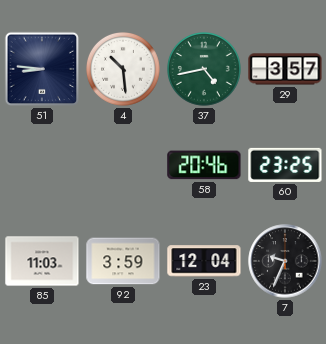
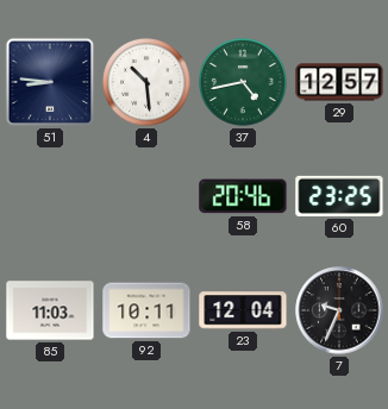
29: 3:57 -> 12:57 (339, 82)
92: 3:59 -> 10:11 (146, 310)
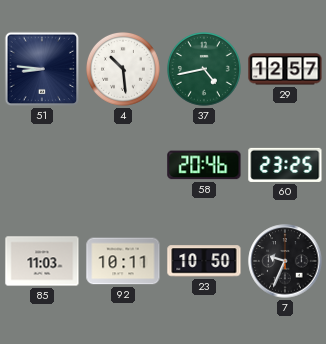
23: 12:04 -> 10:50 (204, 261)
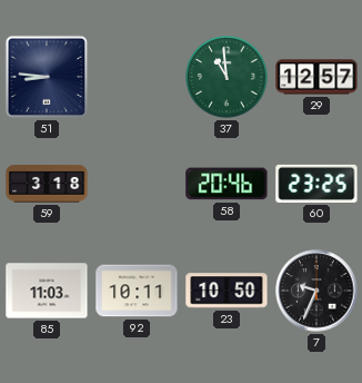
4: 10:29 -> none (124, 70)
37: 4:43 -> 10:59 (228, 78)
59: none -> 3:18 (47, 184)
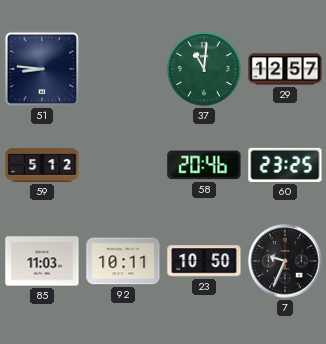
37: 10:59 -> 11:01 (205, 70)
59: 3:18 -> 5:12 (42, 165)
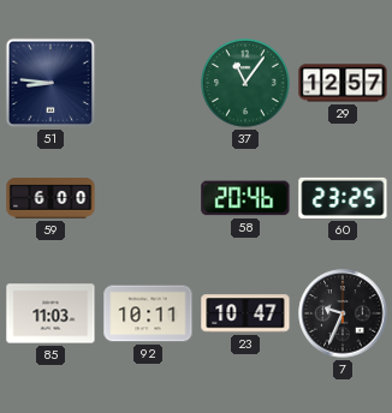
37: 11:01 -> 11:06 (247, 84)
59: 5:12 -> 6:00 (51, 198)
23: 10:50 -> 10:47 (245, 313)
